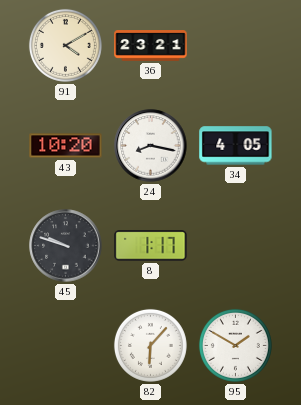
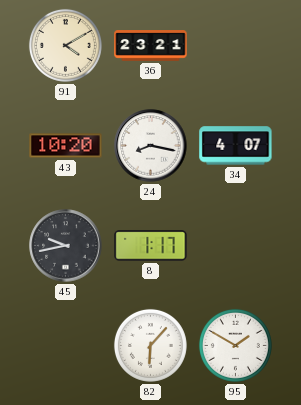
34: 4:05 -> 4:07 (236, 146)
45: 9:48 -> 9:43 (66, 246)
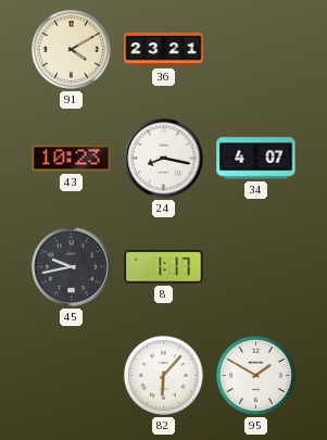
43: 10:20 -> 10:23 (72, 159)
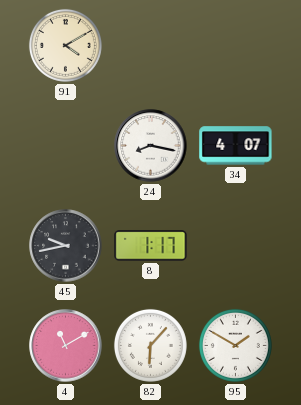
36: 23:21 -> none (164, 50)
43: 10:23 -> none (72, 159)
4: none -> 11:10 (66, 346)
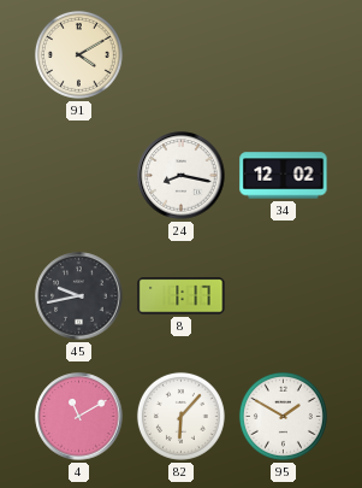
34: 4:07 -> 12:02 (284, 176)
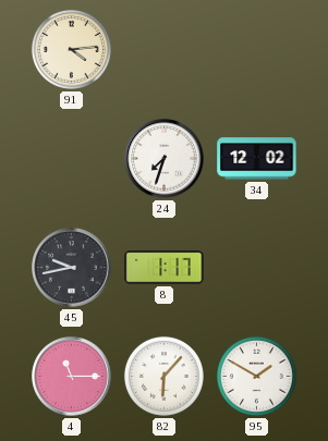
91: 4:10 -> 4:14 (71, 49)
24: 8:17 -> 7:33 (165, 159)
4: 11:10 -> 11:15 (72, 377)
